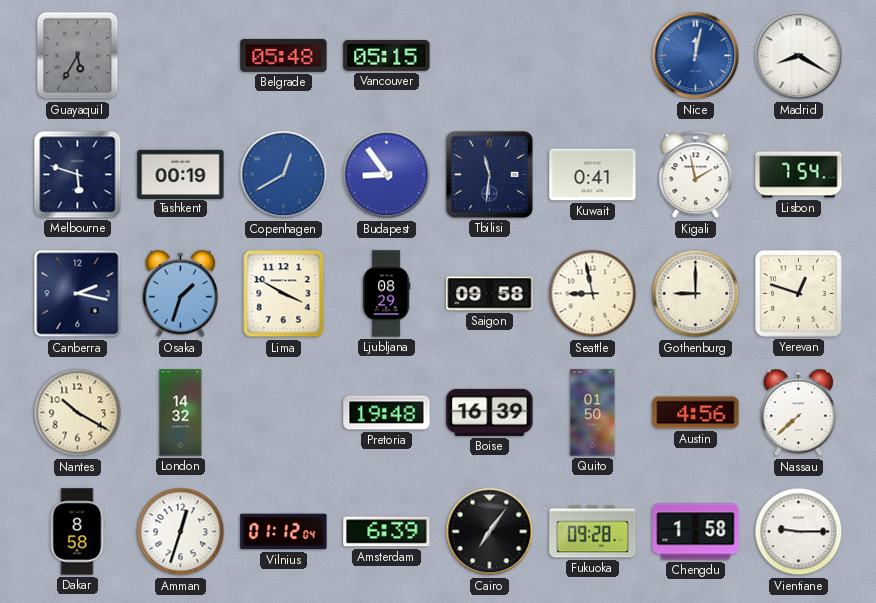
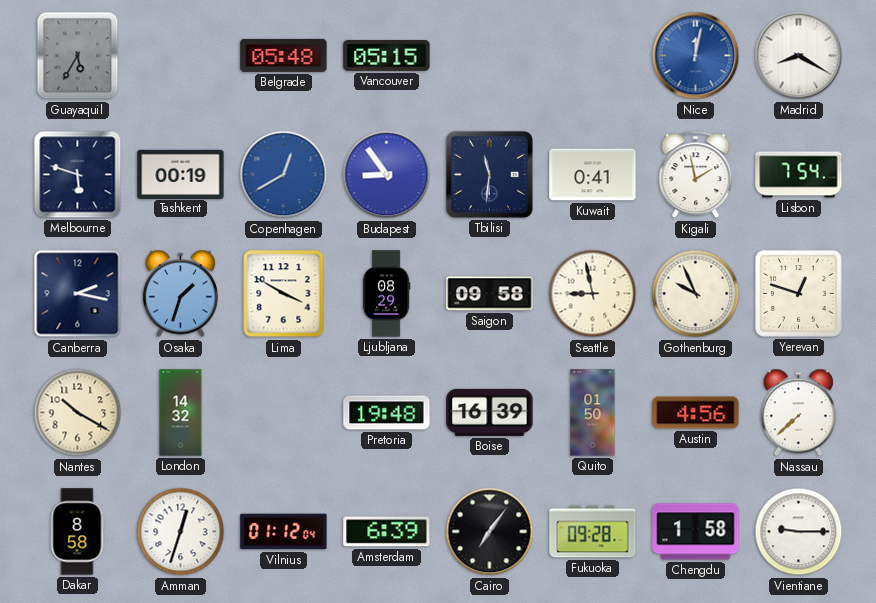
Gothenburg: 9:00 -> 9:56 (696, 294)
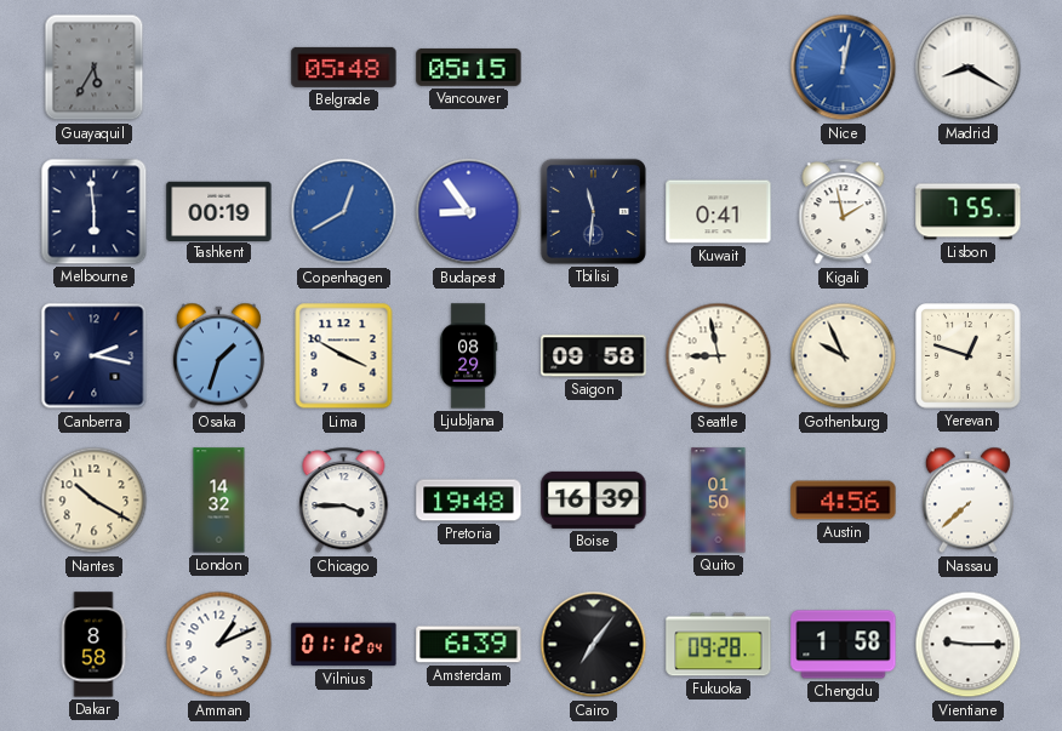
Melbourne: 5:48 -> 5:59 (95, 212)
Lisbon: 7:54 -> 7:55 (969, 212)
Chicago: none -> 3:45 (344, 501)
Amman: 12:33 -> 1:11 (219, 645)
